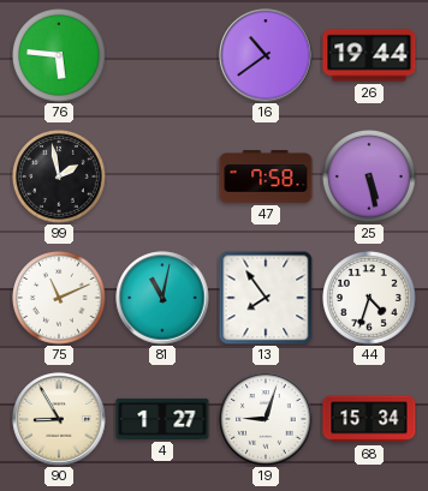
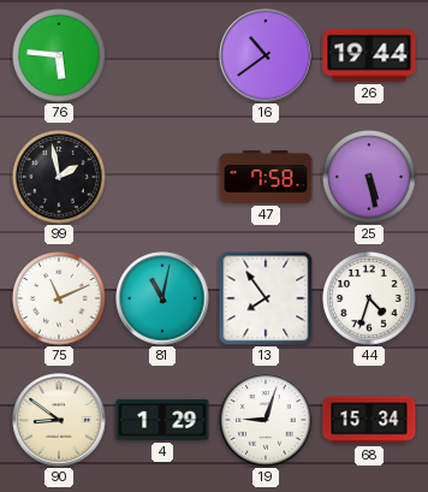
90: 8:55 -> 8:51 (59, 420)
4: 1:27 -> 1:29 (162, 420)
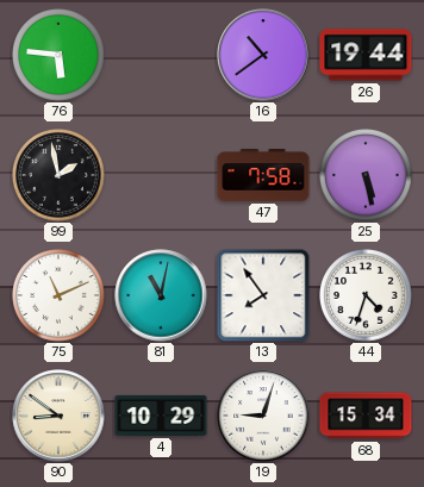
4: 1:29 -> 10:29 (161, 416)
